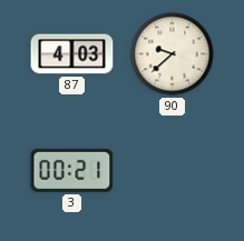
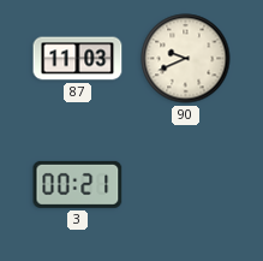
87: 4:03 -> 11:03 (78, 59)
90: 9:38 -> 9:41 (186, 59)
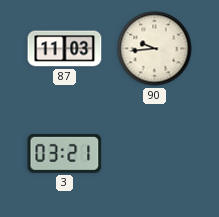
90: 9:41 -> 9:44 (155, 49)
3: 00:21 -> 03:21 (65, 153)
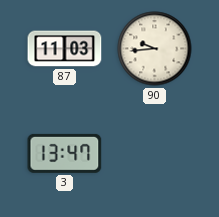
3: 03:21 -> 13:47 (65, 153)
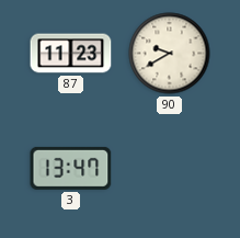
87: 11:03 -> 11:23 (71, 54)
90: 9:44 -> 9:40 (170, 54)
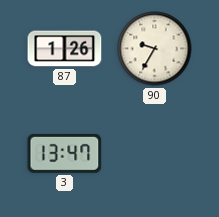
87: 11:23 -> 1:26 (65, 49)
90: 9:40 -> 9:35 (155, 49)
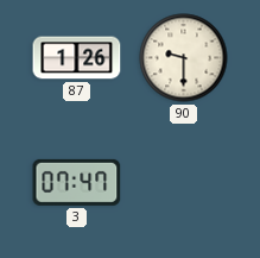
90: 9:35 -> 9:30 (184, 58)
3: 13:47 -> 07:47 (77, 182)
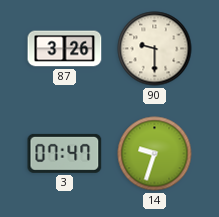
87: 1:26 -> 3:26 (65, 49)
14: none -> 9:33 (155, 154)
